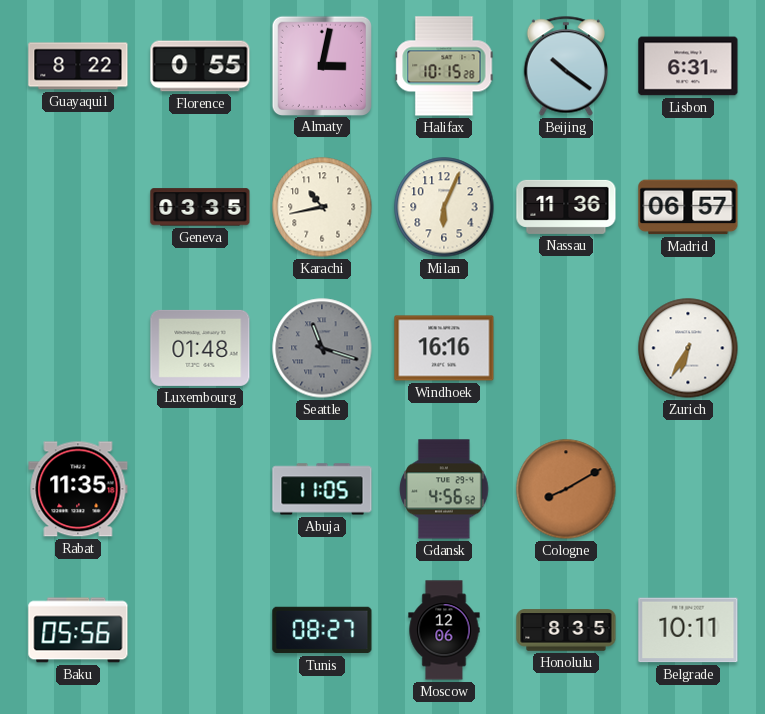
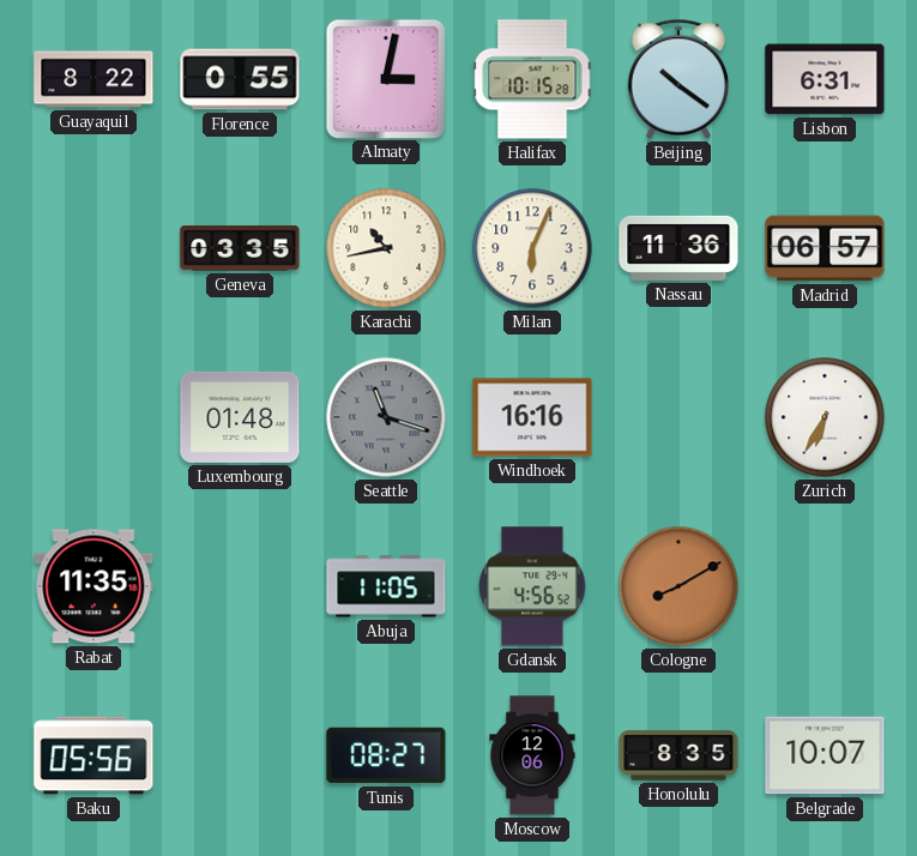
Belgrade: 10:11 -> 10:07 (825, 755)
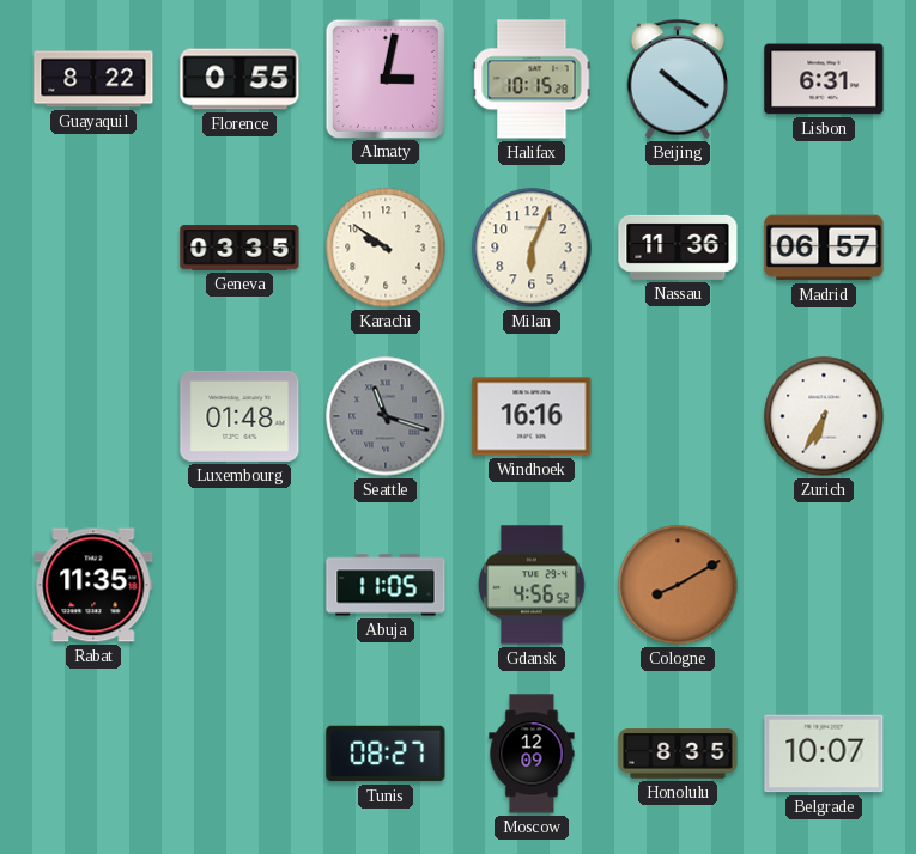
Karachi: 10:43 -> 9:51 (386, 248)
Baku: 05:56 -> none (93, 755)
Moscow: 12:06 -> 12:09 (532, 754)
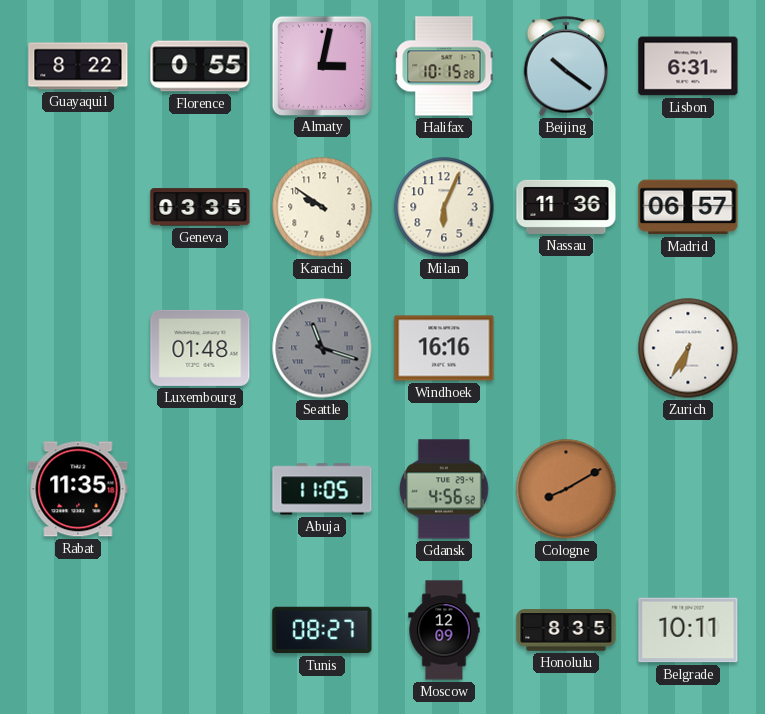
Belgrade: 10:07 -> 10:11 (688, 630)
